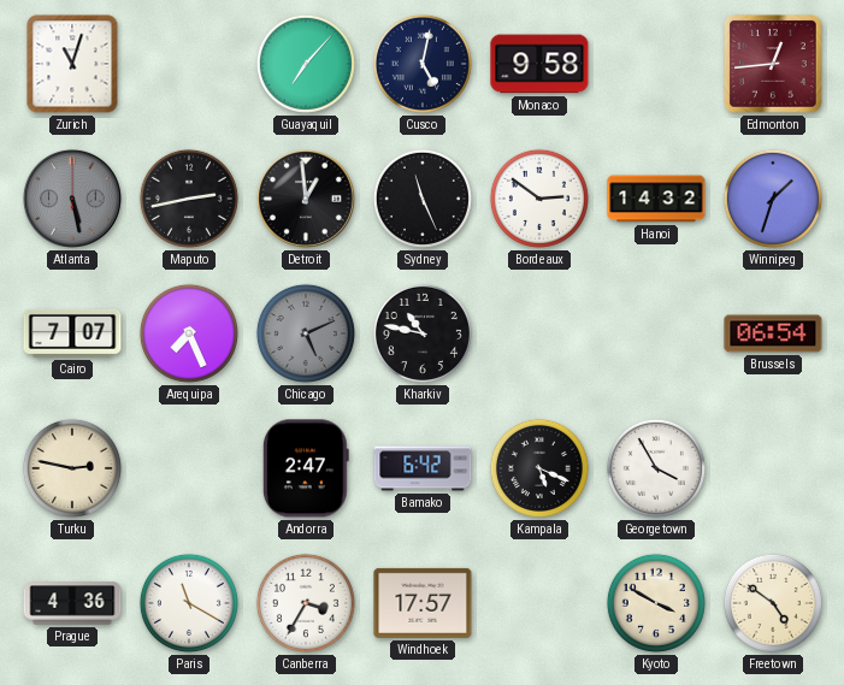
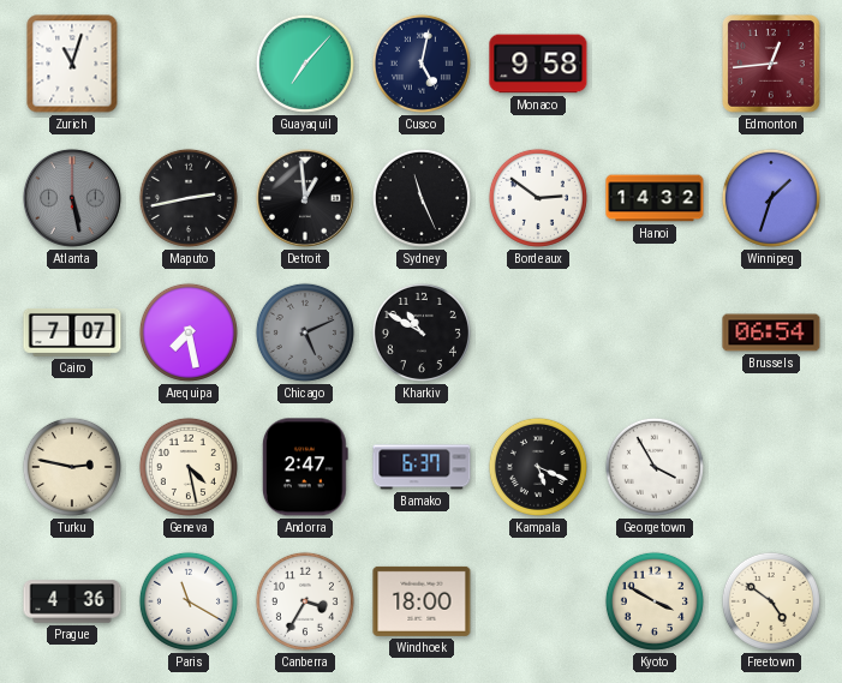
Arequipa: 7:26 -> 7:28 (189, 332)
Kharkiv: 10:47 -> 10:50 (422, 332)
Geneva: none -> 4:28 (189, 467)
Bamako: 6:42 -> 6:37 (422, 467)
Windhoek: 17:57 -> 18:00 (422, 601)
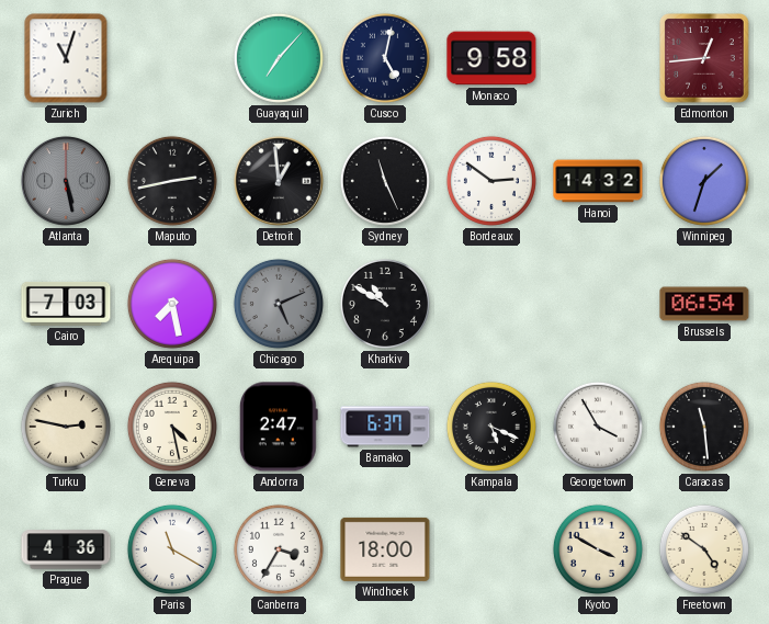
Cairo: 7:07 -> 7:03 (66, 305)
Caracas: none -> 11:29 (704, 427)
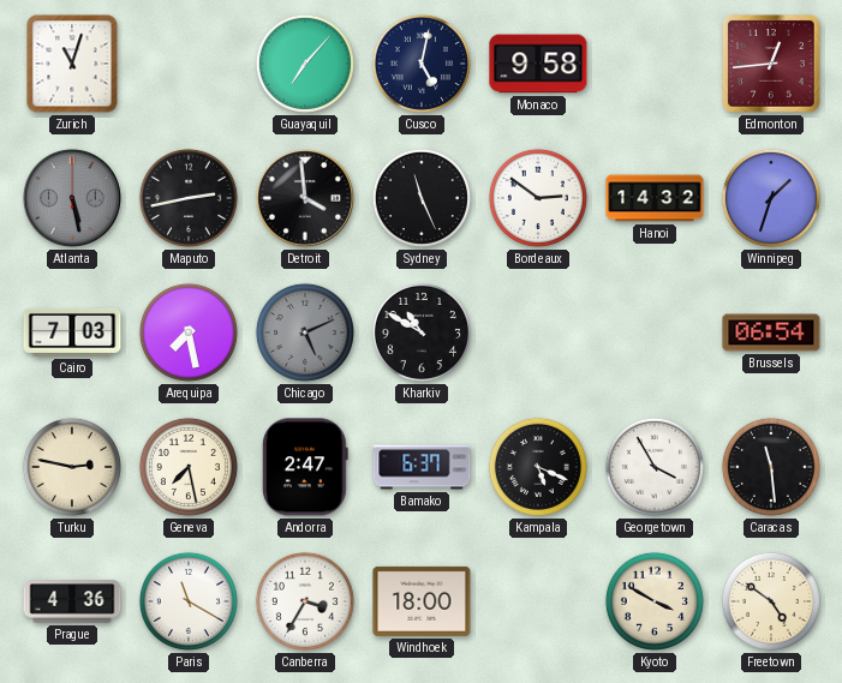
Detroit: 12:59 -> 3:59 (305, 198)
Geneva: 4:28 -> 7:28 (189, 467)
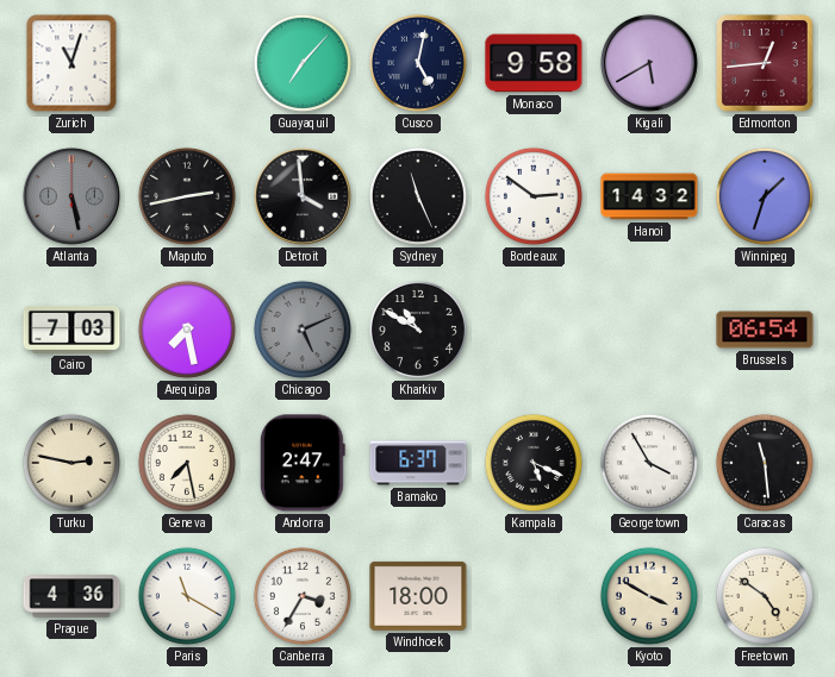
Kigali: none -> 5:40 (649, 63)
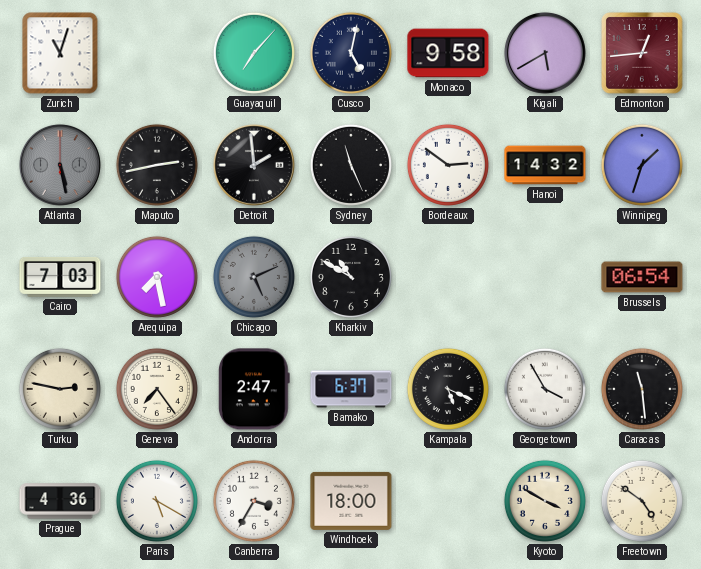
Detroit: 3:59 -> 1:59 (254, 165)
Geneva: 7:28 -> 7:24 (157, 389)
Paris: 11:20 -> 5:20 (157, 501)
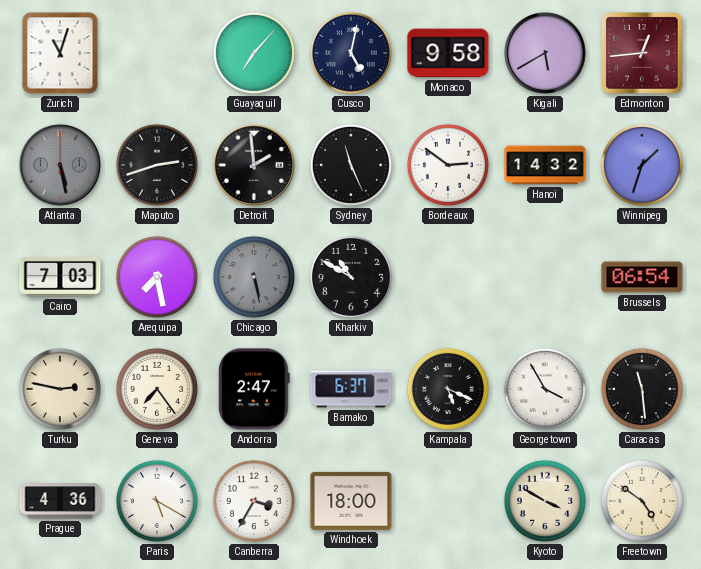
Maputo: 2:43 -> 2:42 (157, 165)
Chicago: 5:11 -> 5:28 (254, 277)
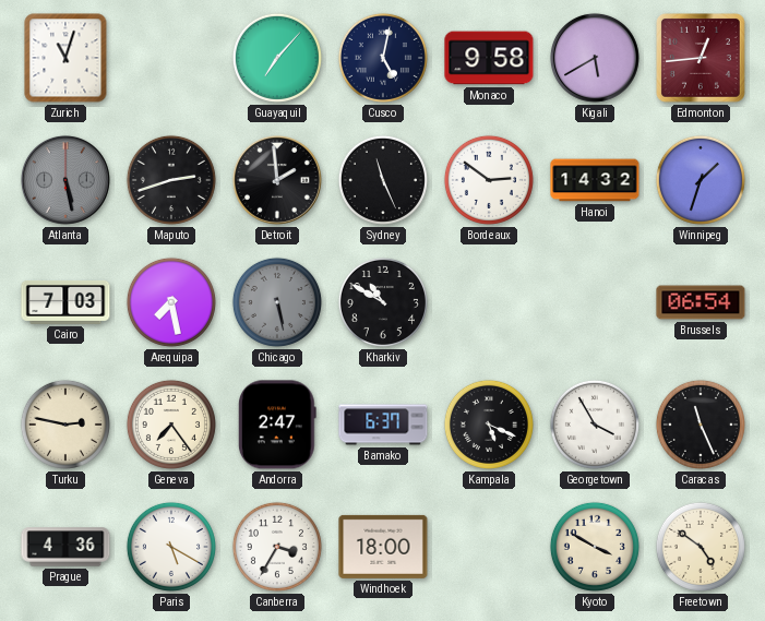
Caracas: 11:29 -> 11:26 (701, 425)
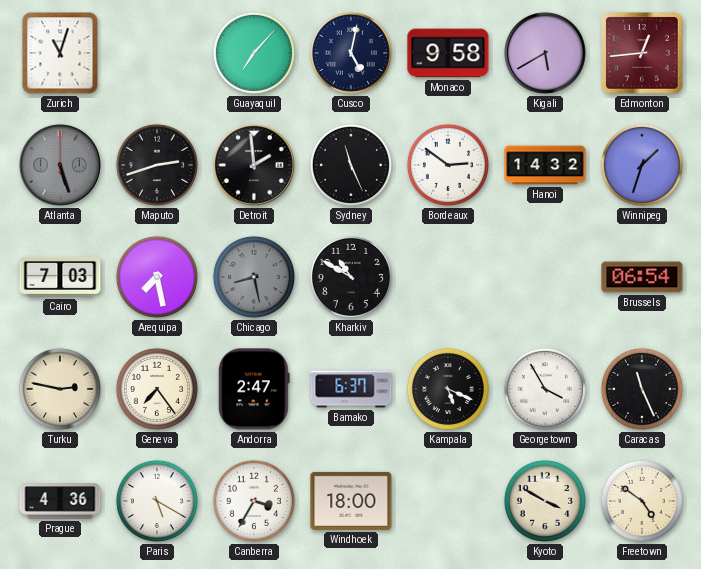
Atlanta: 5:28 -> 5:27 (60, 165)
Chicago: 5:28 -> 8:28 (254, 277)
